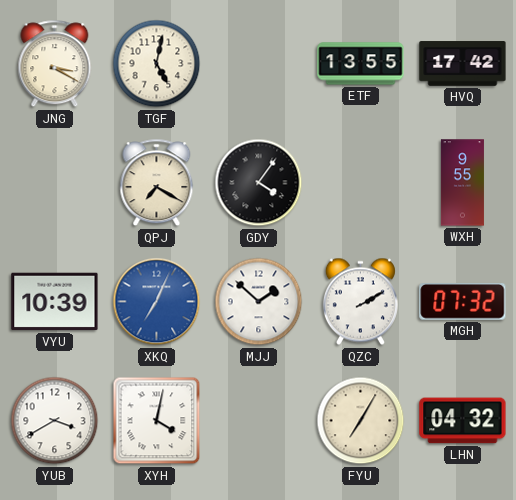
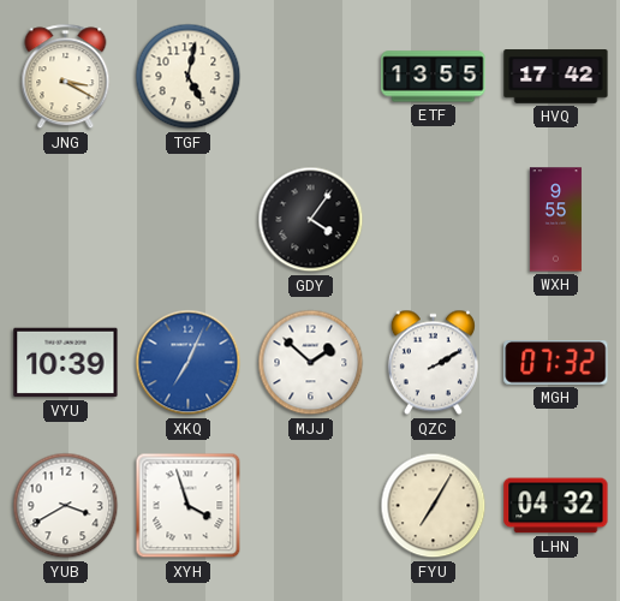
QPJ: 7:20 -> none (157, 183)
XYH: 4:02 -> 3:57 (189, 506)
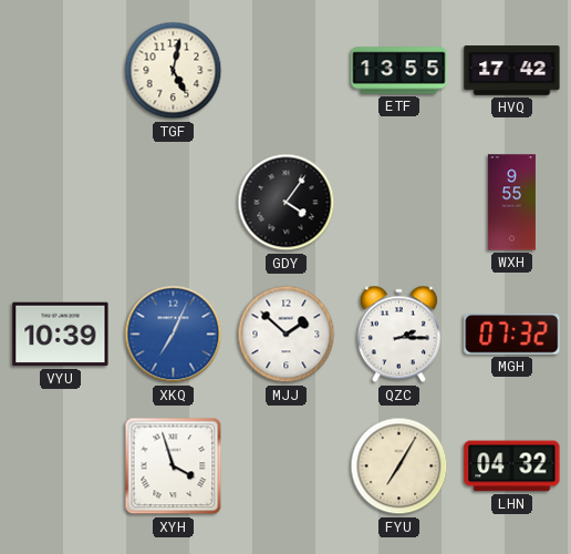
JNG: 3:20 -> none (66, 77)
QZC: 2:10 -> 2:15 (398, 335)
YUB: 3:40 -> none (66, 506)
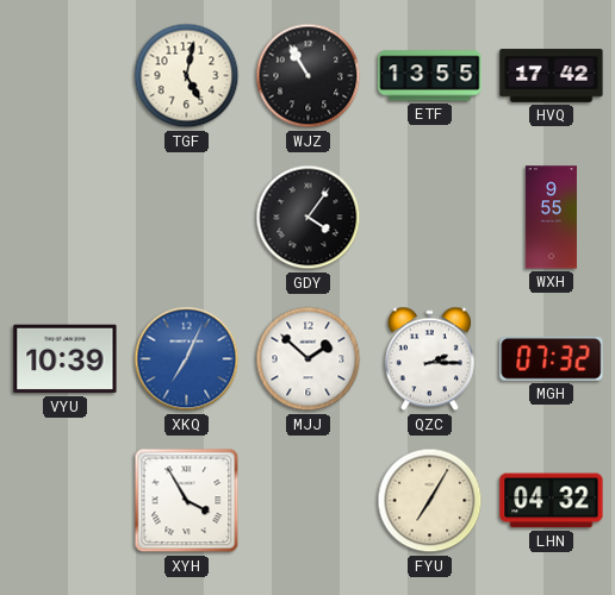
WJZ: none -> 10:55 (309, 76)
XYH: 3:57 -> 3:55 (187, 501)
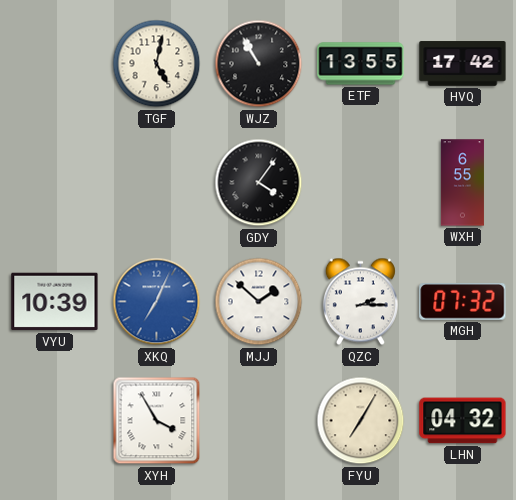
WXH: 9:55 -> 6:55 (462, 183)
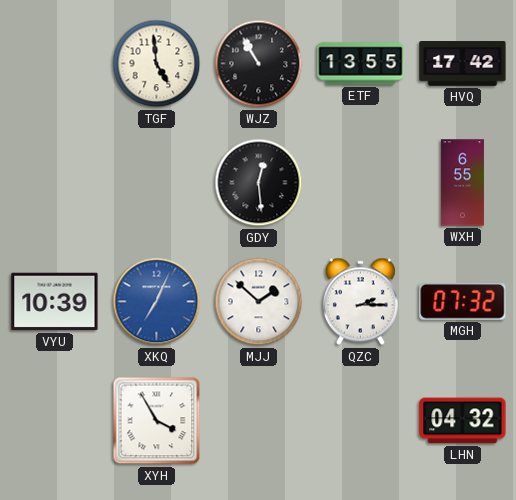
TGF: 5:02 -> 4:59 (157, 64)
GDY: 4:06 -> 12:29 (259, 183)
FYU: 7:05 -> none (361, 421)
